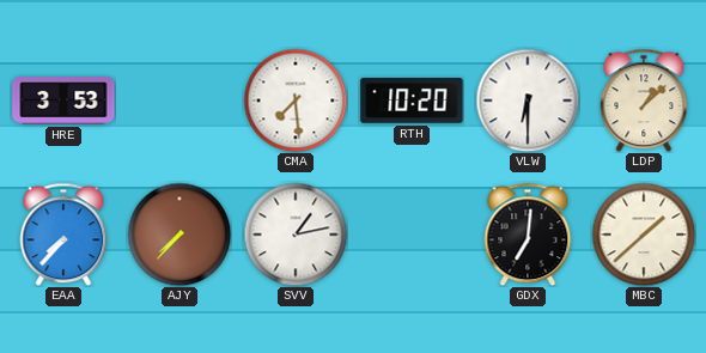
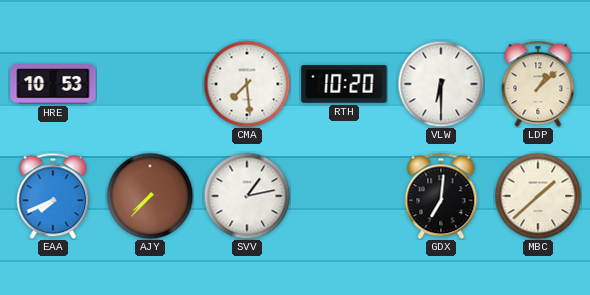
HRE: 3:53 -> 10:53 (53, 84)
EAA: 7:37 -> 7:41 (53, 196)
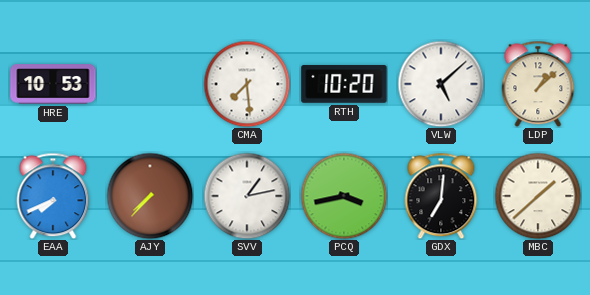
VLW: 6:30 -> 5:08 (441, 84)
PCQ: none -> 3:43 (344, 196)
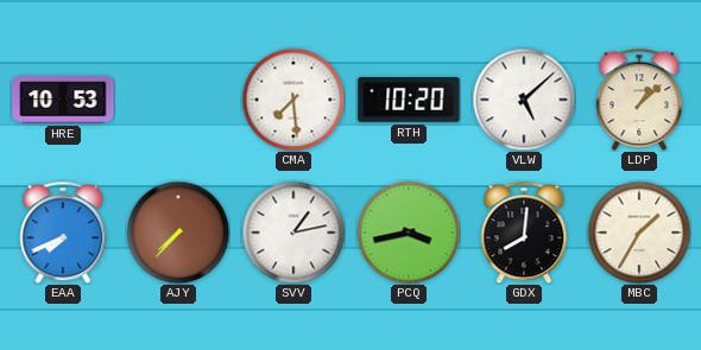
GDX: 7:01 -> 8:01 (524, 233)
MBC: 1:38 -> 1:35 (639, 233)
